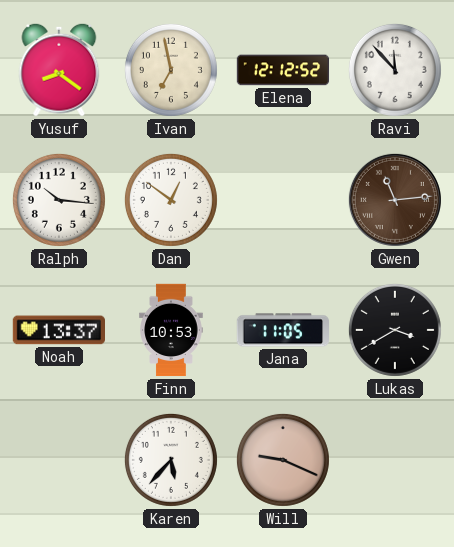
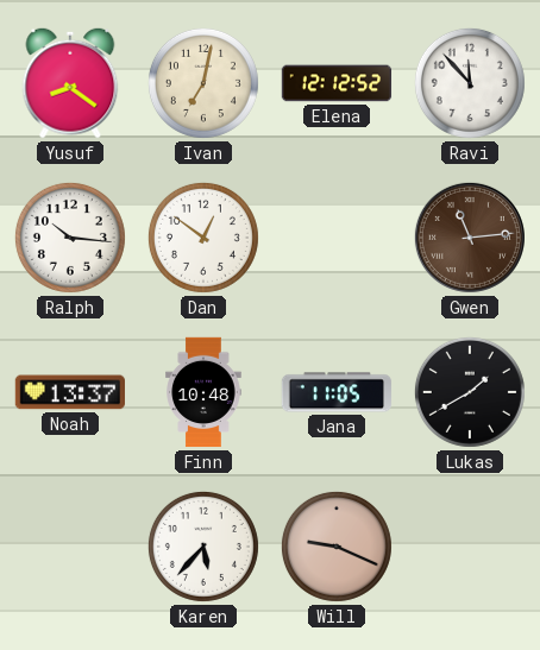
Ivan: 6:58 -> 7:02 (203, 83)
Finn: 10:53 -> 10:48 (203, 392)
Lukas: 3:40 -> 1:40 (470, 392)
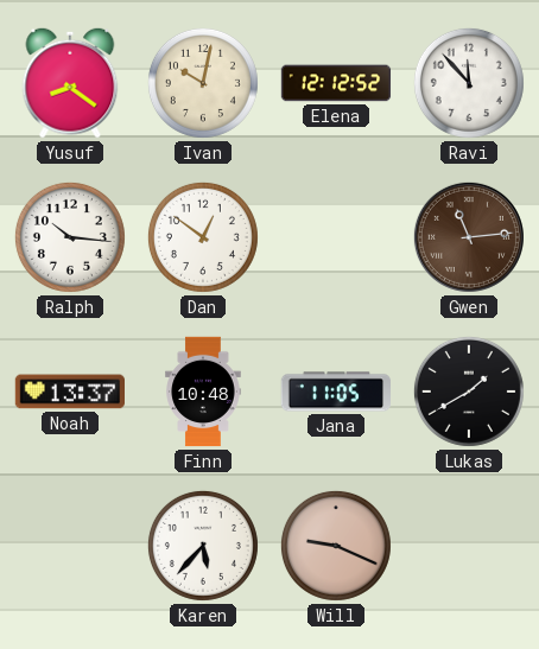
Ivan: 7:02 -> 10:02 (203, 83)
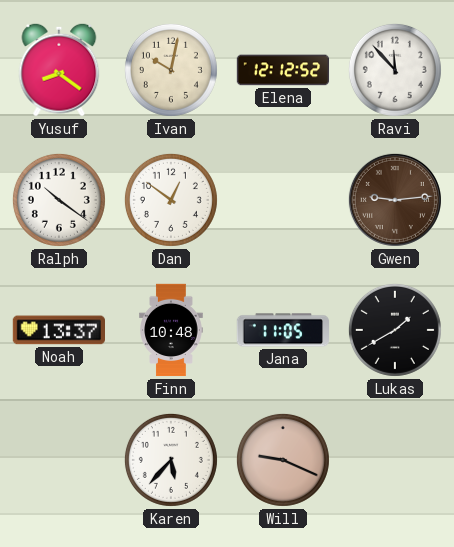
Ralph: 10:16 -> 10:21 (59, 200)
Gwen: 11:14 -> 9:14 (395, 200)
